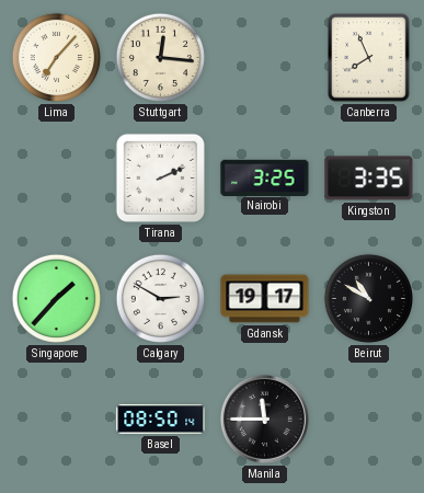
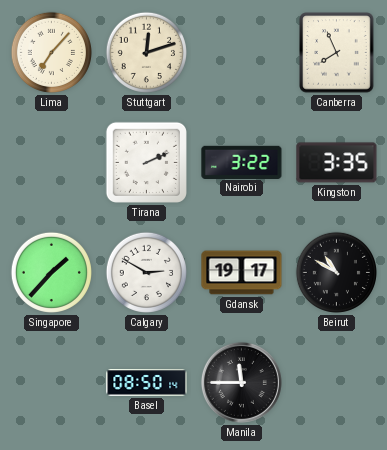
Stuttgart: 12:16 -> 12:12 (146, 52)
Nairobi: 3:25 -> 3:22 (242, 162)
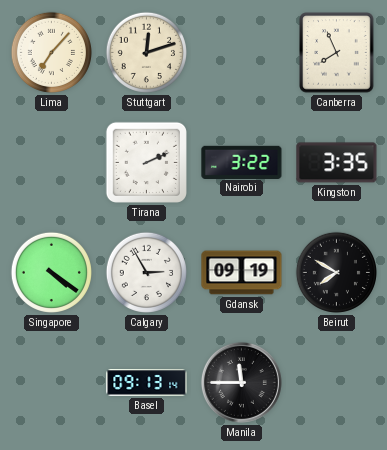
Singapore: 1:37 -> 4:21 (51, 272)
Calgary: 2:50 -> 2:55 (146, 272)
Gdansk: 19:17 -> 09:19 (242, 273)
Beirut: 10:50 -> 7:50 (336, 272)
Basel: 08:50 -> 09:13 (147, 383)
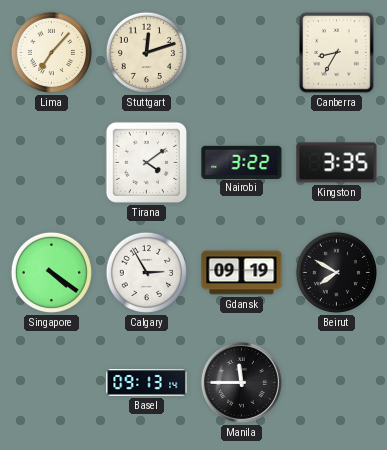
Canberra: 7:56 -> 8:35 (337, 53)
Tirana: 2:11 -> 4:09 (146, 162)
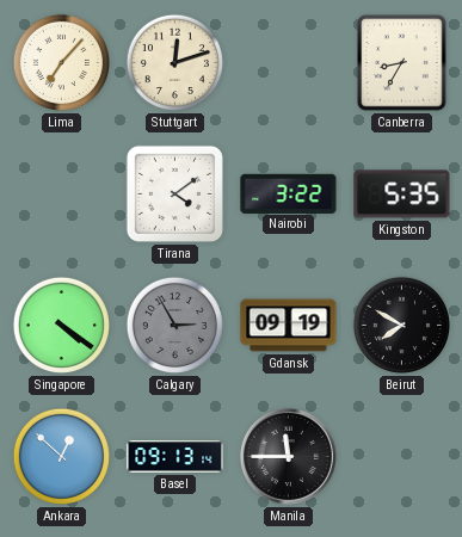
Kingston: 3:35 -> 5:35 (402, 195)
Calgary dial: white -> grey (174, 325)
Ankara: none -> 12:52 (61, 456)
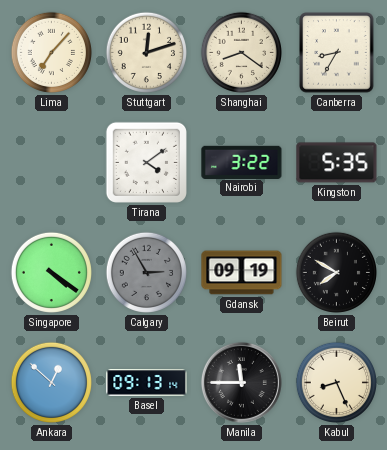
Shanghai: none -> 8:21 (241, 52)
Kabul: none -> 8:26 (336, 382)
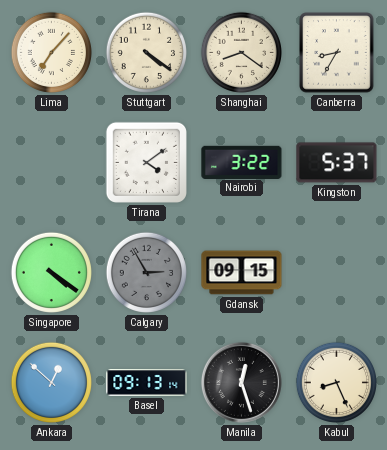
Stuttgart: 12:12 -> 4:21 (146, 52)
Kingston: 5:35 -> 5:37 (337, 163)
Gdansk: 09:19 -> 09:15 (242, 273)
Beirut: 7:50 -> none (336, 272)
Manila: 11:45 -> 12:27 (241, 382)
